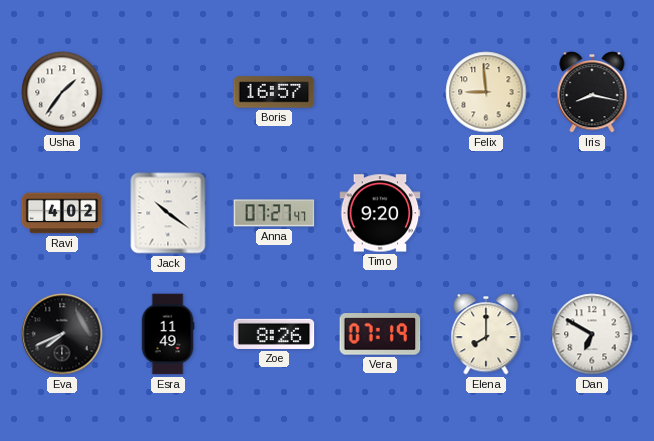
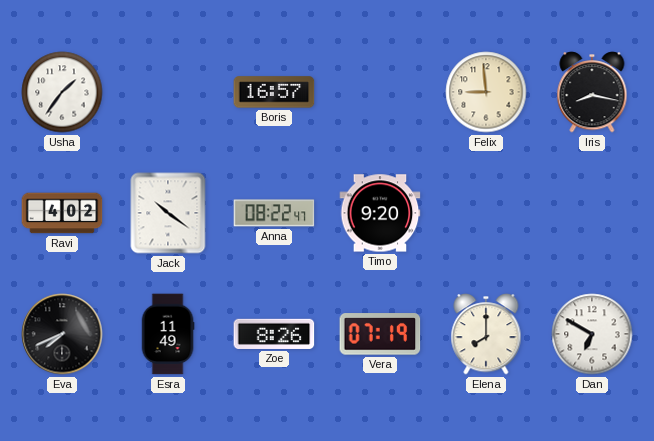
Anna: 07:27 -> 08:22 (274, 213)
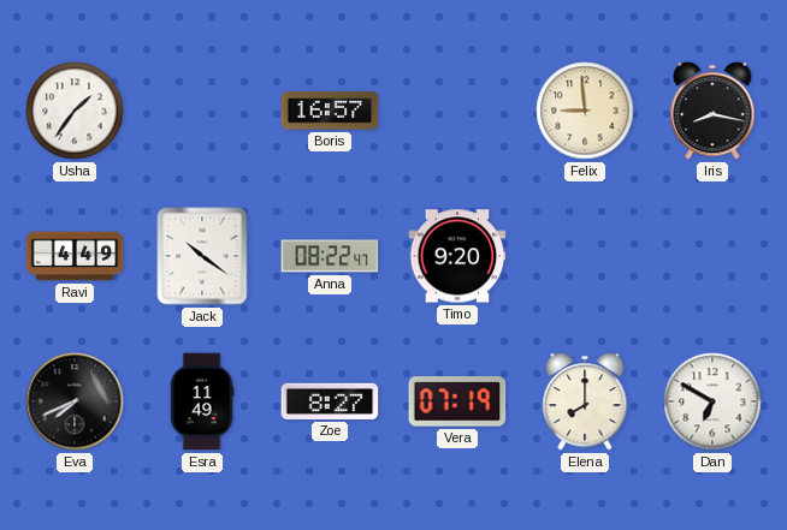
Ravi: 4:02 -> 4:49 (75, 256)
Zoe: 8:26 -> 8:27 (330, 401)
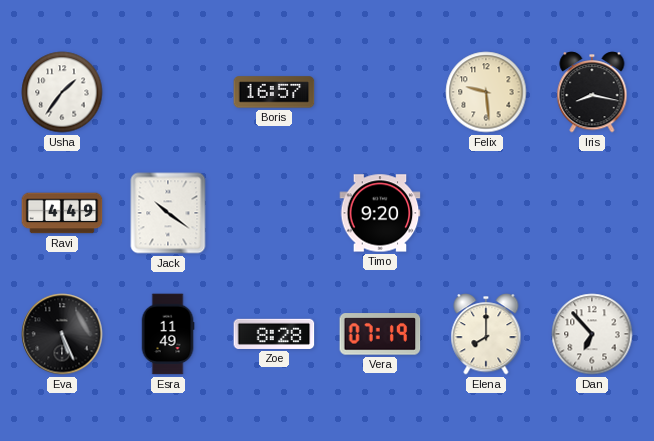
Felix: 8:59 -> 9:29 (486, 92)
Anna: 08:22 -> none (330, 256)
Eva: 7:41 -> 5:26 (62, 334)
Zoe: 8:27 -> 8:28 (274, 334)
Dan: 6:50 -> 6:53 (592, 334)
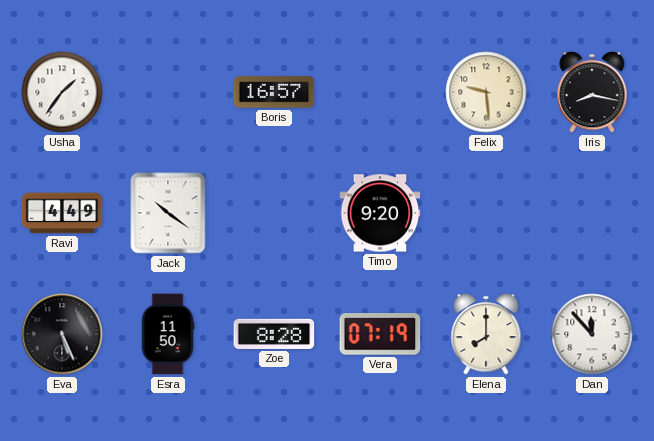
Esra: 11:49 -> 11:50 (168, 334)
Dan: 6:53 -> 11:53 (592, 334)
